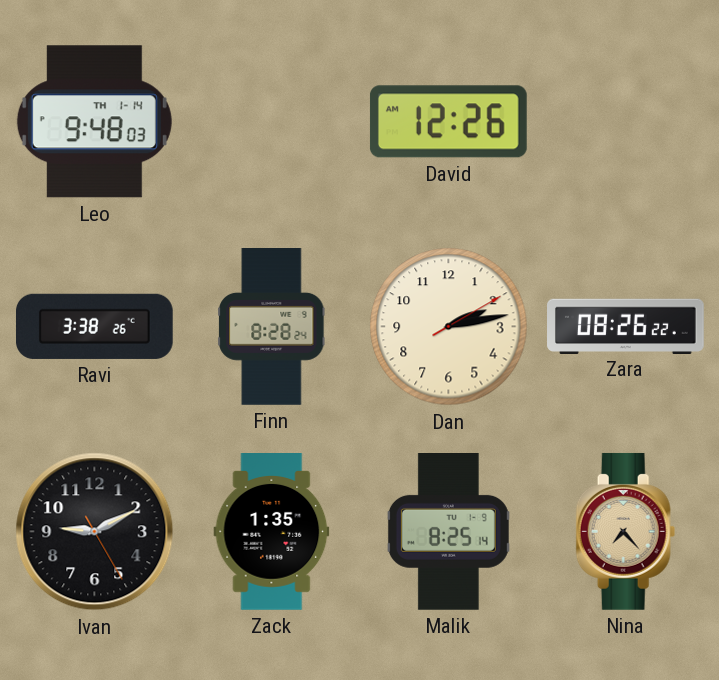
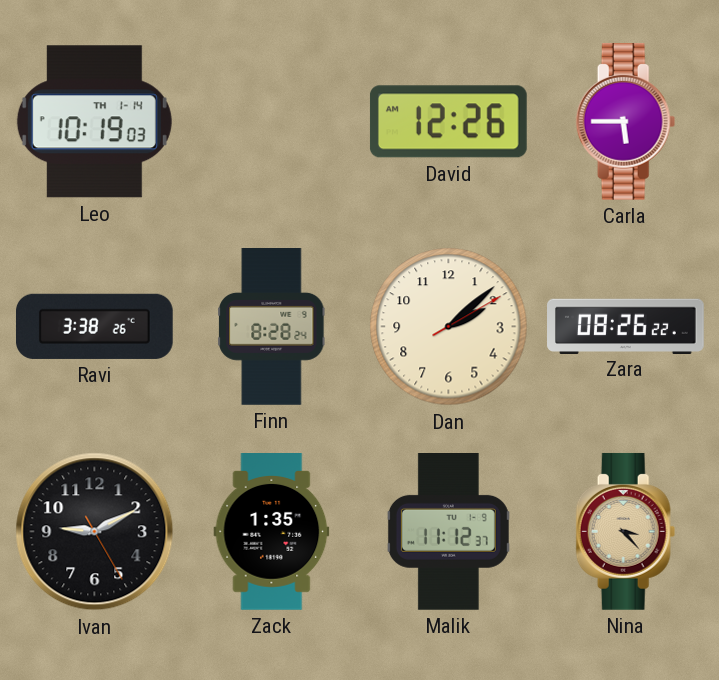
Leo: 9:48 -> 10:19 (94, 122)
Carla: none -> 5:45 (626, 121)
Dan: 2:13 -> 2:08 (449, 327)
Malik: 8:25 -> 11:12 (448, 532)
Nina: 7:23 -> 3:23 (626, 531)
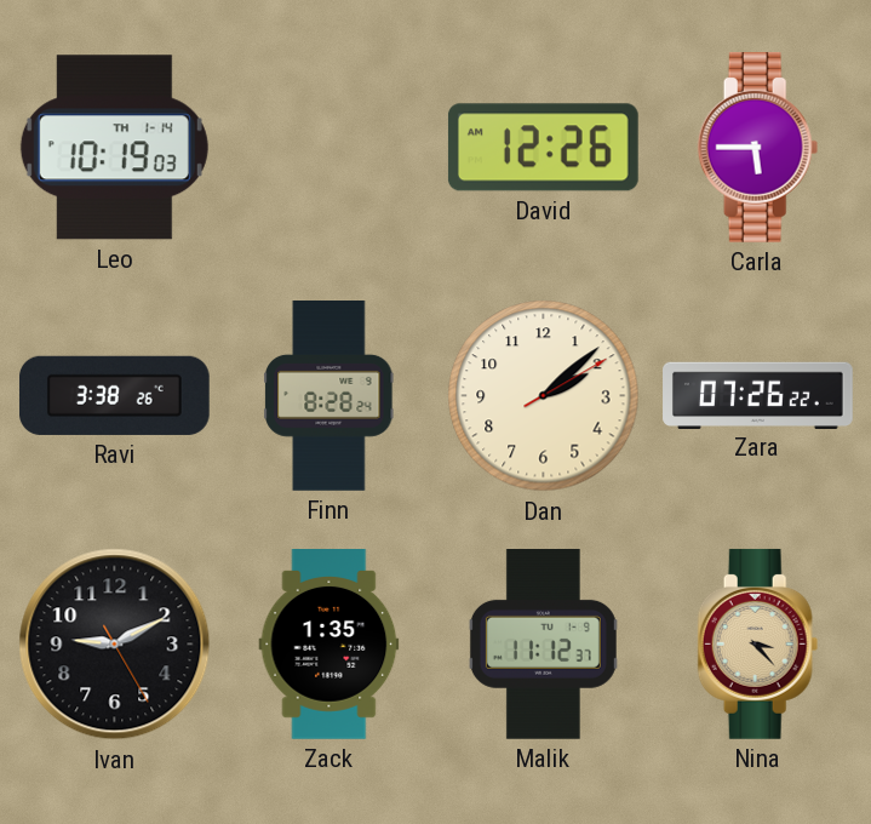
Zara: 08:26 -> 07:26 (758, 395)
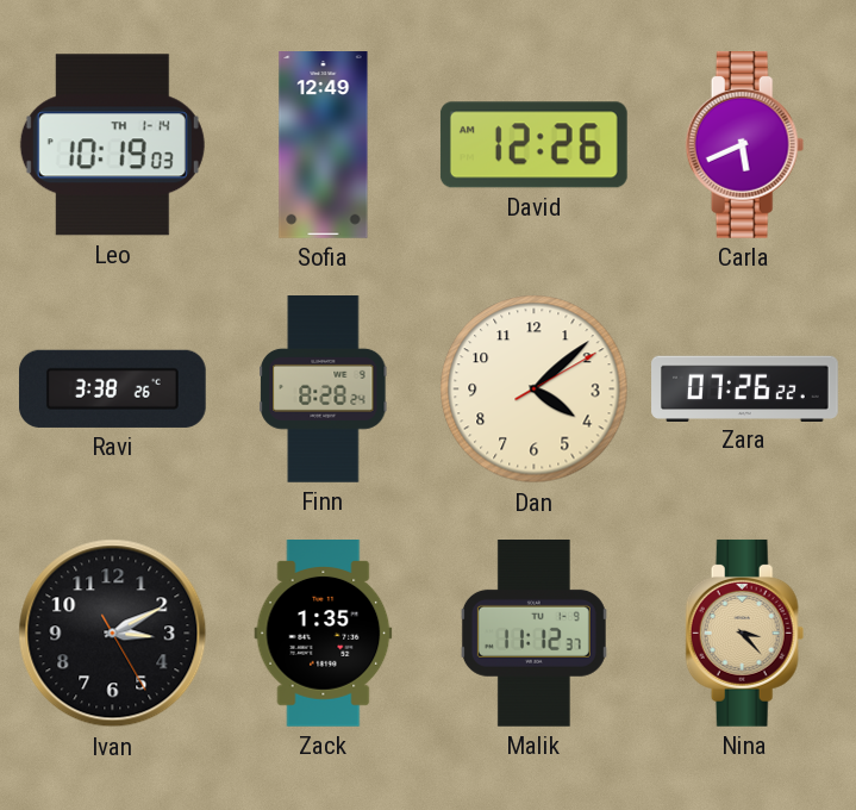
Sofia: none -> 12:49 (324, 145)
Carla: 5:45 -> 5:41 (745, 144)
Dan: 2:08 -> 4:08 (535, 390)
Ivan: 9:10 -> 3:10 (113, 634)
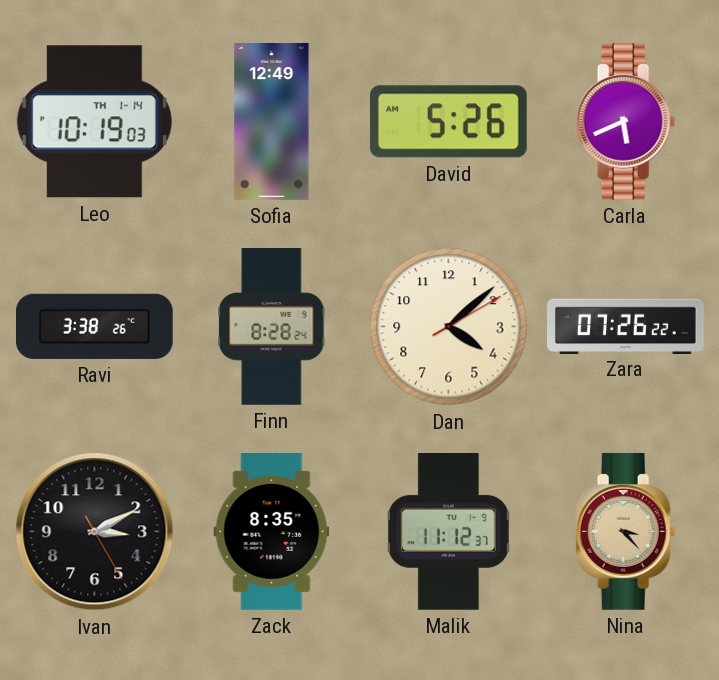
David: 12:26 -> 5:26 (448, 122)
Zack: 1:35 -> 8:35 (272, 532)
